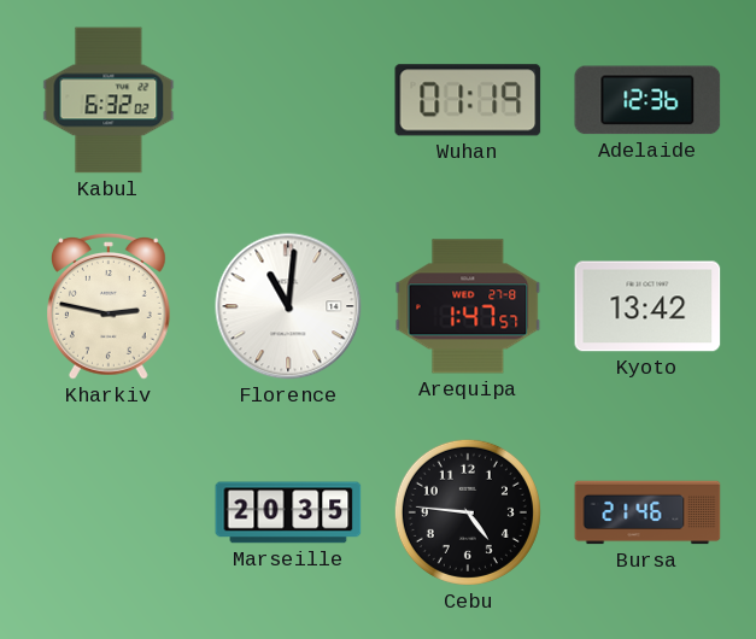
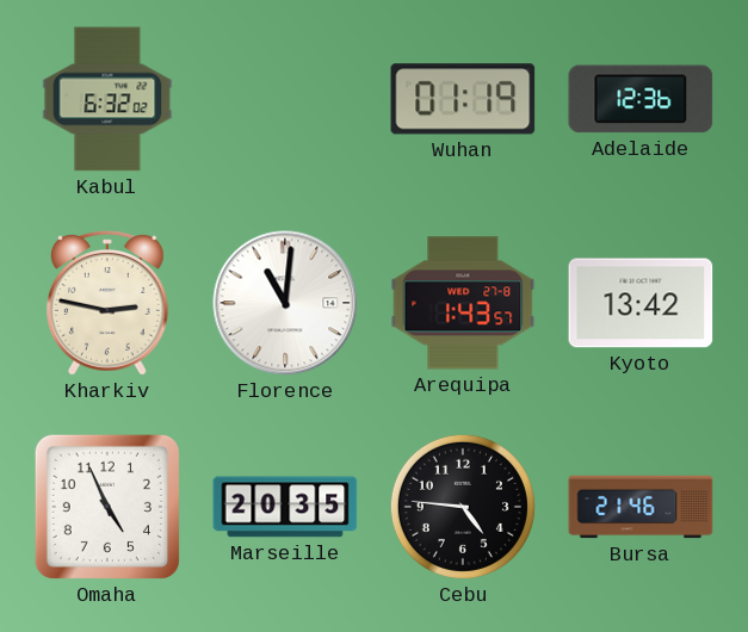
Arequipa: 1:47 -> 1:43 (463, 303)
Omaha: none -> 4:56 (107, 507)
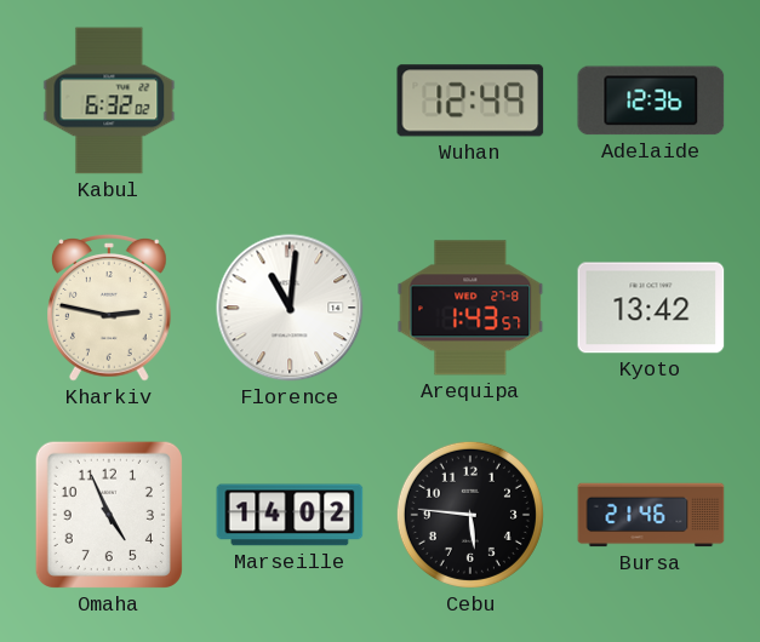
Wuhan: 01:19 -> 12:49 (470, 101)
Marseille: 20:35 -> 14:02 (290, 515)
Cebu: 4:46 -> 5:46 (470, 515)
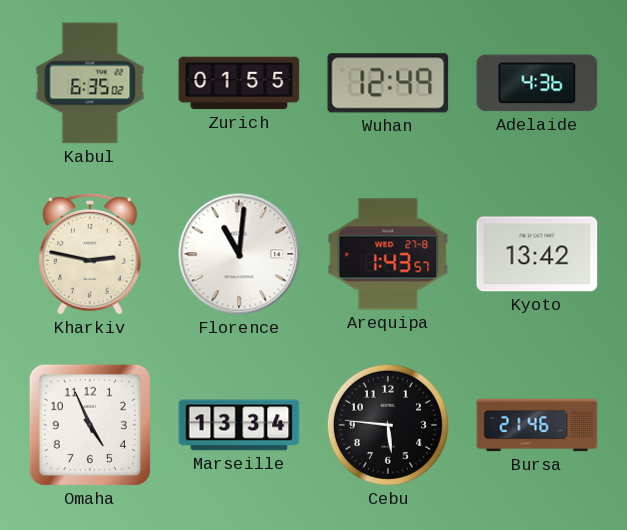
Kabul: 6:32 -> 6:35 (90, 83)
Zurich: none -> 01:55 (239, 83)
Adelaide: 12:36 -> 4:36 (537, 83)
Marseille: 14:02 -> 13:34 (239, 425)
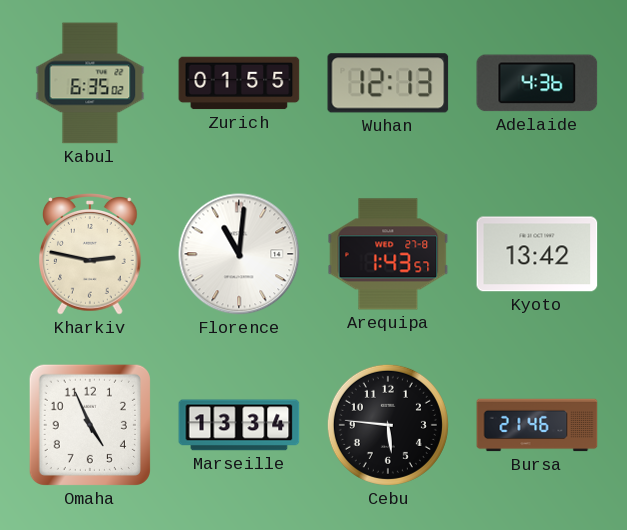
Wuhan: 12:49 -> 12:13 (388, 83)
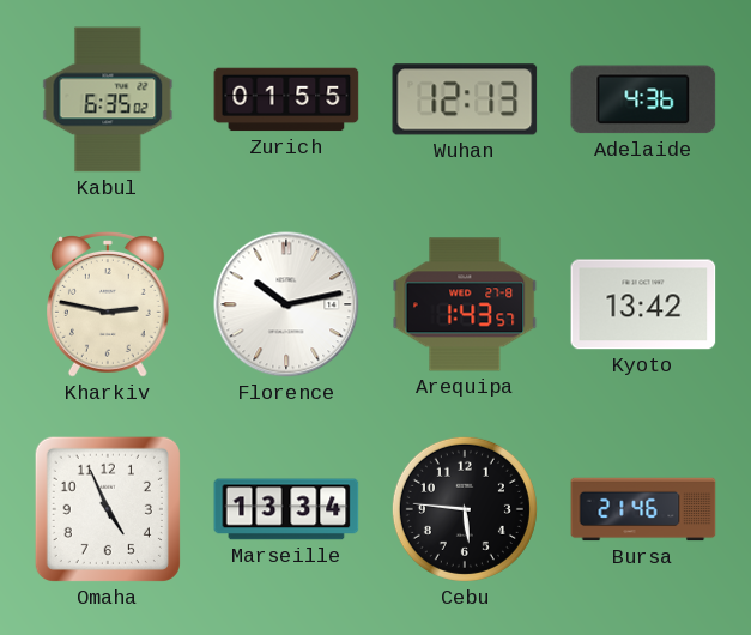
Florence: 11:01 -> 10:13 (286, 304)
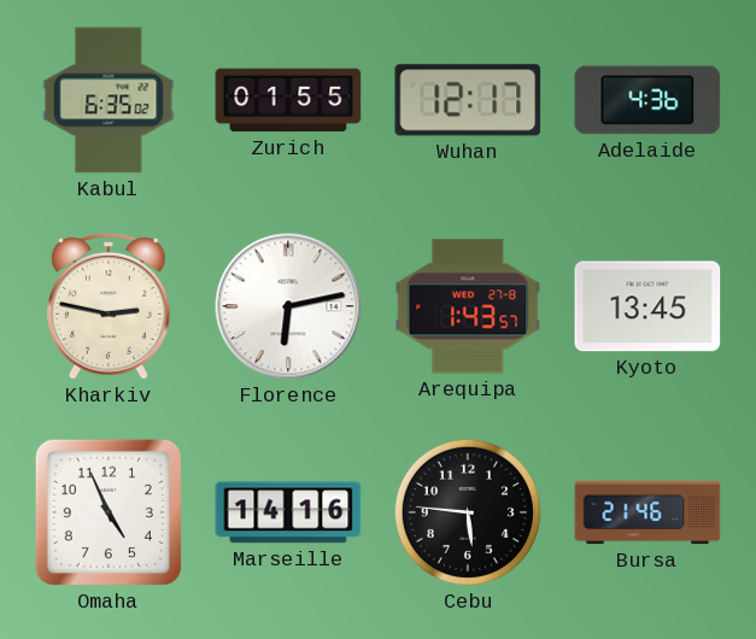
Wuhan: 12:13 -> 12:17 (468, 100)
Florence: 10:13 -> 6:13 (288, 306)
Kyoto: 13:42 -> 13:45 (647, 306)
Marseille: 13:34 -> 14:16 (288, 512)
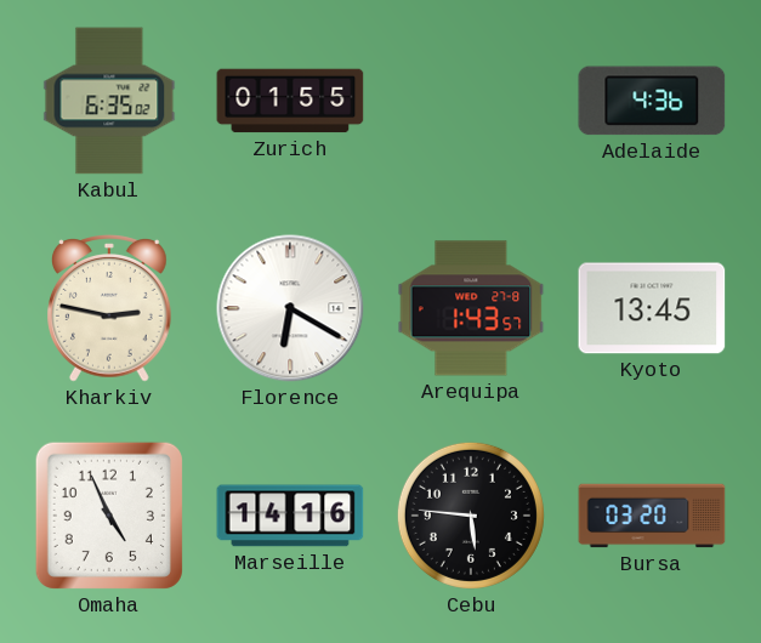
Wuhan: 12:17 -> none (468, 100)
Florence: 6:13 -> 6:20 (290, 308)
Bursa: 21:46 -> 03:20 (652, 516)
